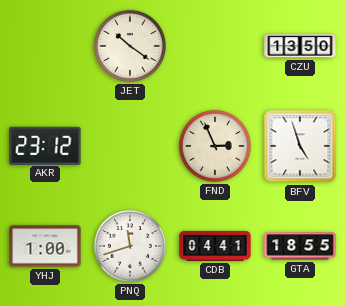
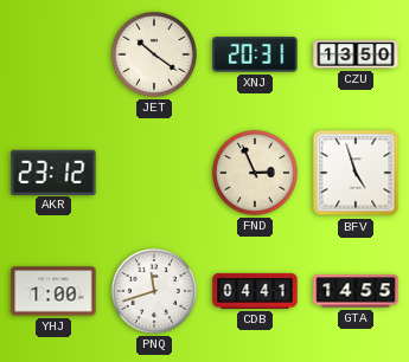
XNJ: none -> 20:31 (255, 54)
GTA: 18:55 -> 14:55 (356, 291)
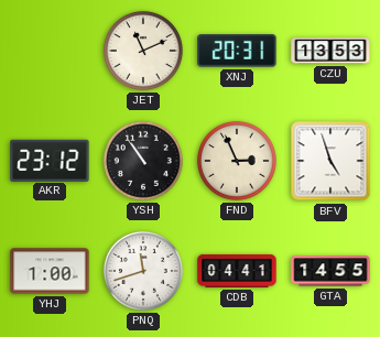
JET: 10:21 -> 11:11 (143, 51)
CZU: 13:50 -> 13:53 (330, 51)
YSH: none -> 10:54 (143, 161)
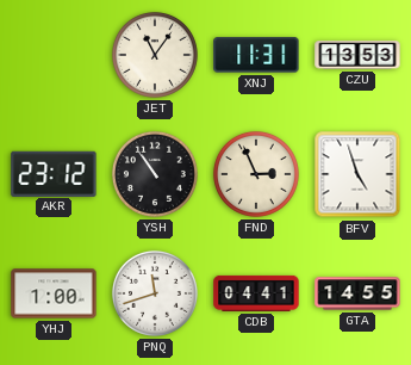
JET: 11:11 -> 11:06 (155, 55)
XNJ: 20:31 -> 11:31 (256, 55)
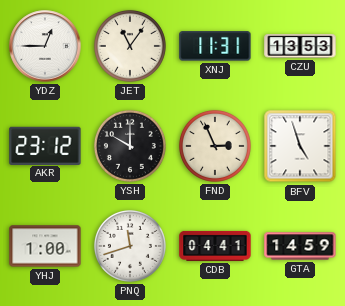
YDZ: none -> 12:45 (45, 46)
YSH: 10:54 -> 10:00 (130, 146)
GTA: 14:55 -> 14:59 (300, 246)
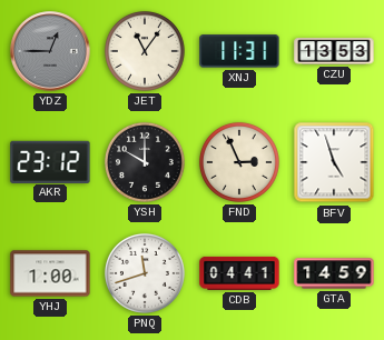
YDZ dial: white -> grey (50, 51)
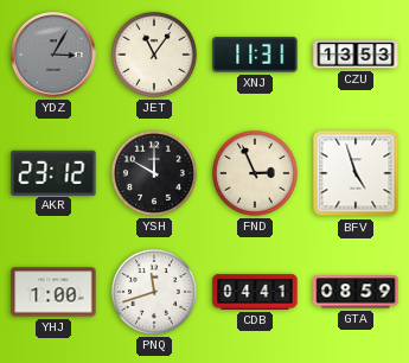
YDZ: 12:45 -> 3:05 (53, 55)
GTA: 14:59 -> 08:59 (356, 292)
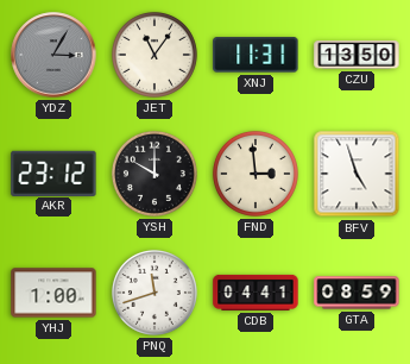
CZU: 13:53 -> 13:50 (357, 55)
FND: 2:56 -> 2:59 (256, 174)
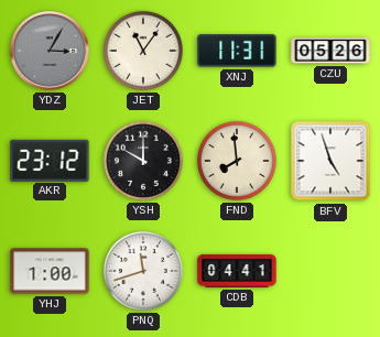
CZU: 13:50 -> 05:26 (330, 51)
FND: 2:59 -> 7:59 (237, 161)
GTA: 08:59 -> none (357, 293)
